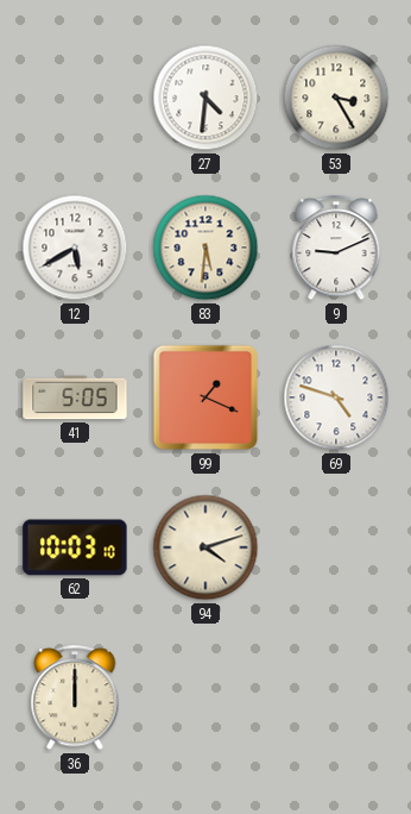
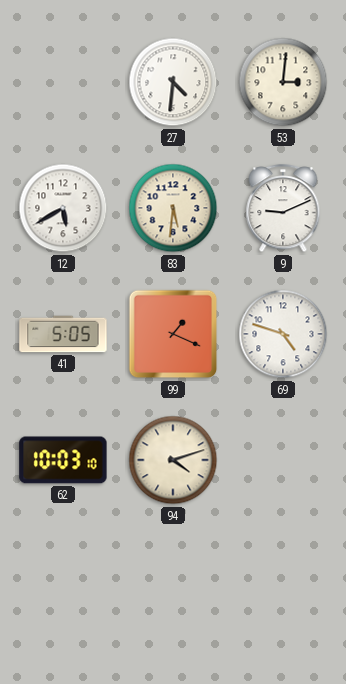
53: 3:25 -> 3:01 (283, 82)
36: 12:00 -> none (75, 699)
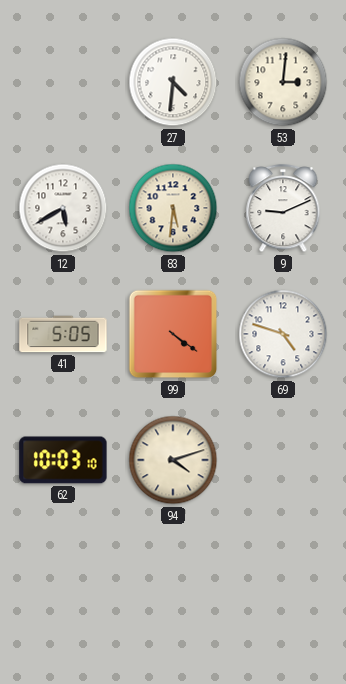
99: 1:19 -> 4:21 (173, 334)
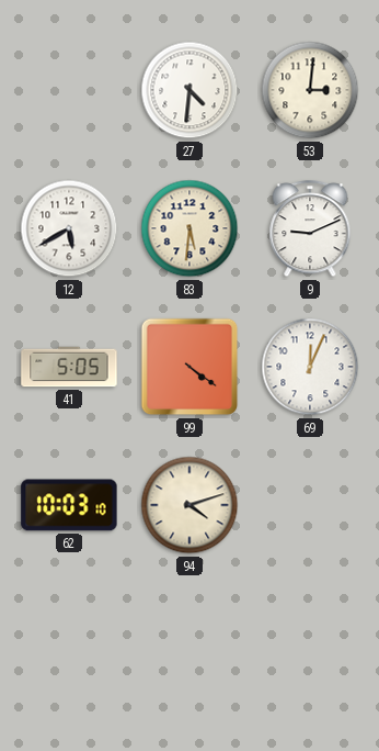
69: 4:48 -> 12:04 (310, 367)
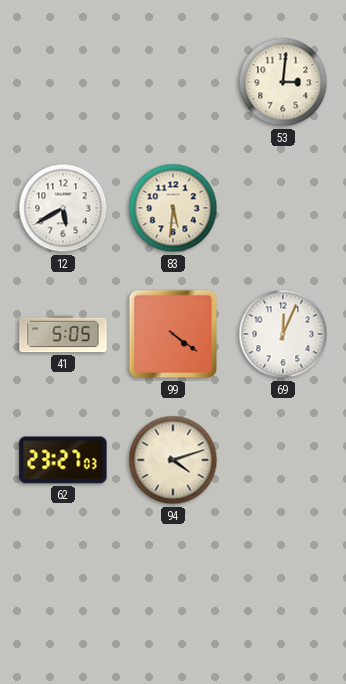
27: 4:31 -> none (190, 90)
9: 9:11 -> none (310, 229)
62: 10:03 -> 23:27 (63, 460)
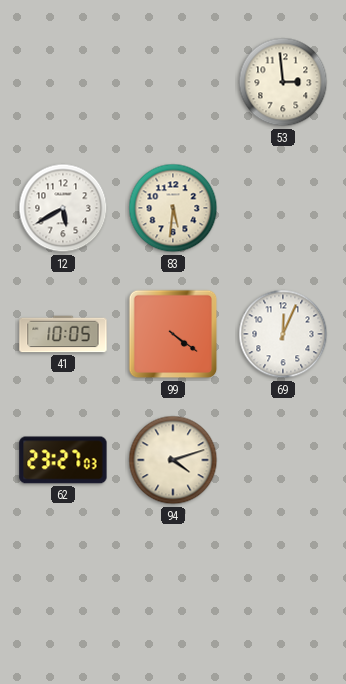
53: 3:01 -> 2:59 (283, 82)
41: 5:05 -> 10:05 (63, 334)
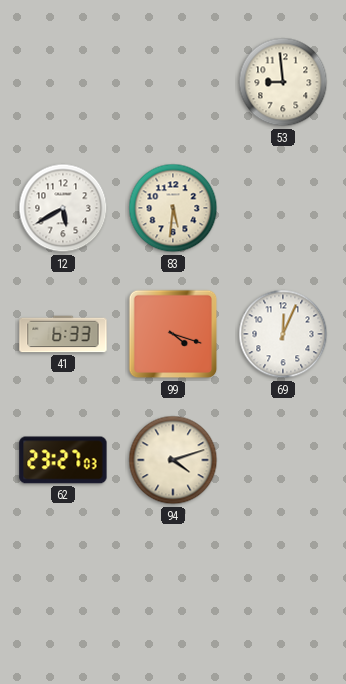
53: 2:59 -> 8:59 (283, 82)
41: 10:05 -> 6:33 (63, 334)
99: 4:21 -> 4:18 (173, 334)
